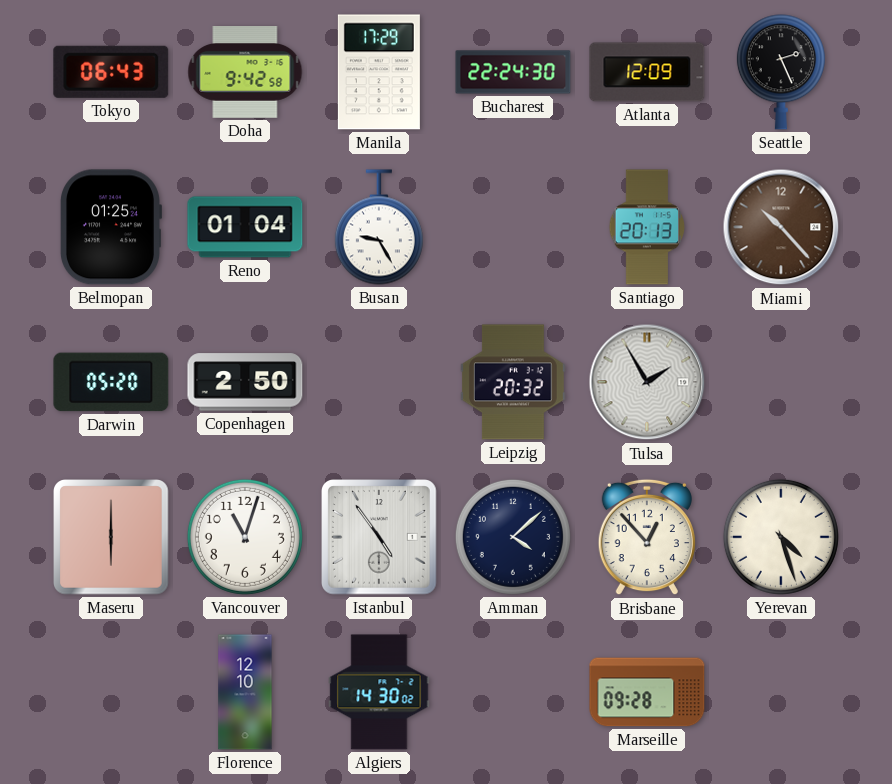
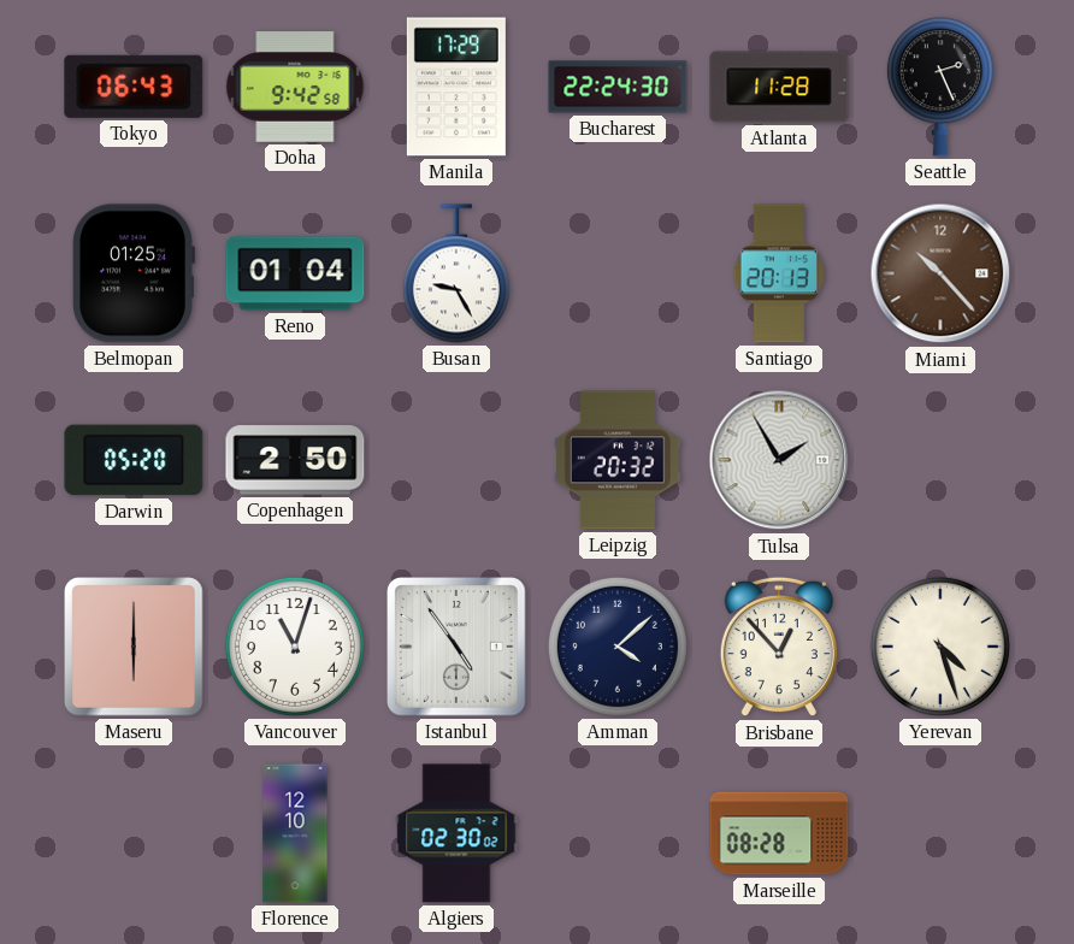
Atlanta: 12:09 -> 11:28 (779, 87)
Algiers: 14:30 -> 02:30 (456, 833)
Marseille: 09:28 -> 08:28 (779, 833)
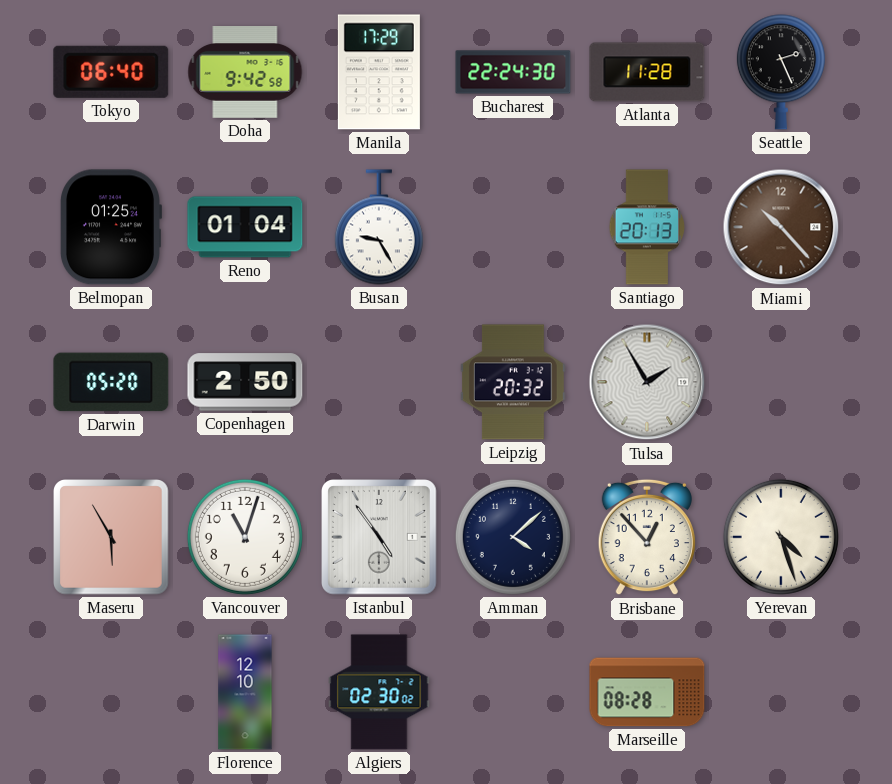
Tokyo: 06:43 -> 06:40 (111, 72)
Maseru: 6:00 -> 5:55 (112, 538)
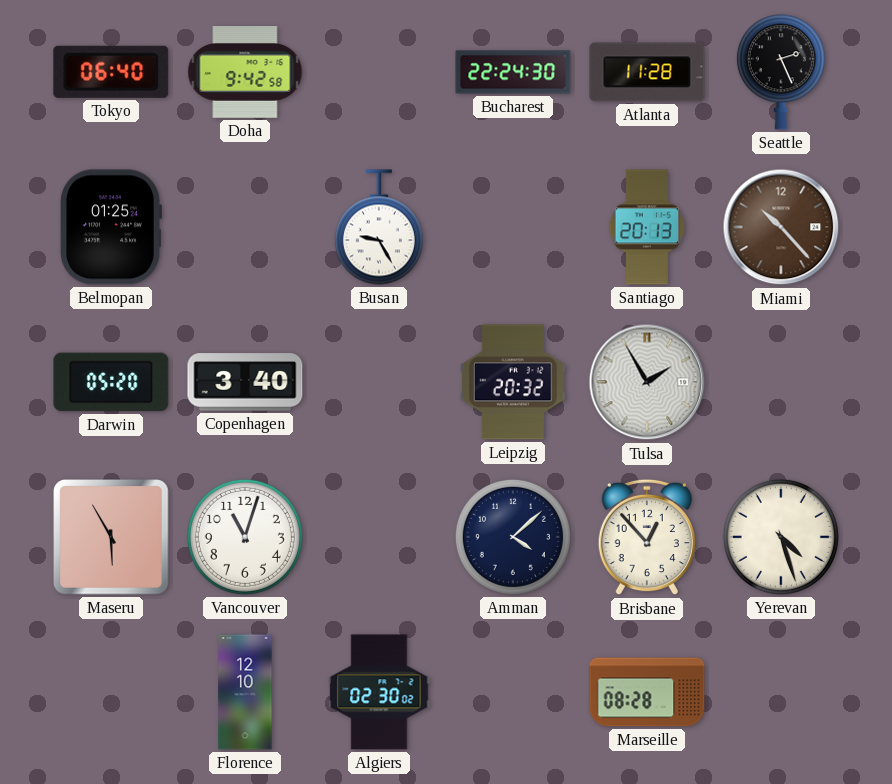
Manila: 17:29 -> none (379, 72)
Reno: 01:04 -> none (245, 227)
Copenhagen: 2:50 -> 3:40 (245, 382)
Istanbul: 4:54 -> none (380, 538)
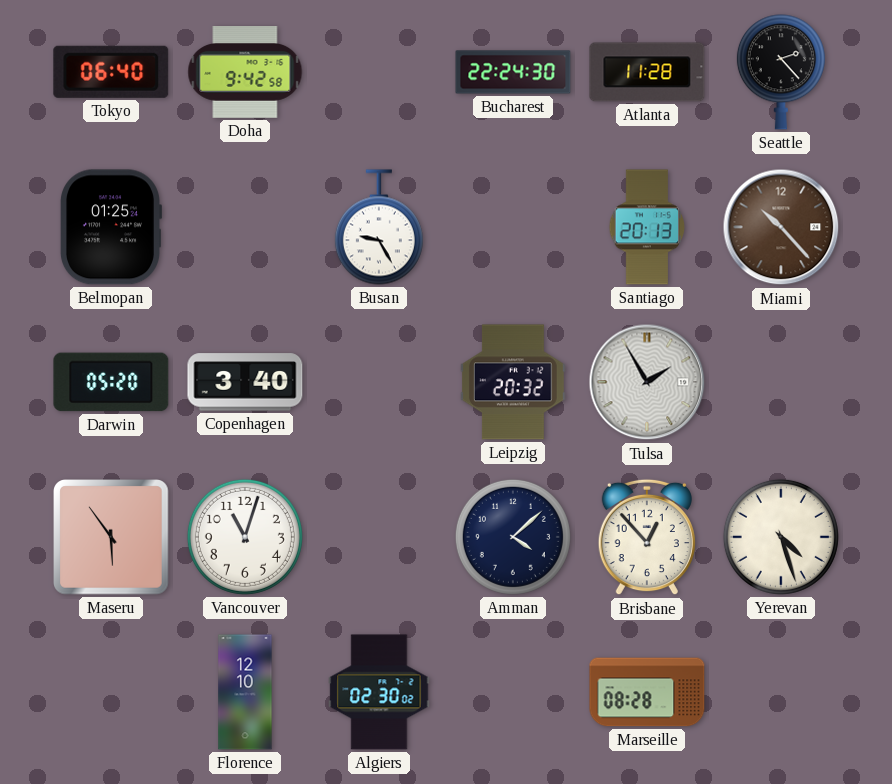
Seattle: 2:26 -> 2:23 (781, 72)
Maseru: 5:55 -> 5:54 (112, 538)
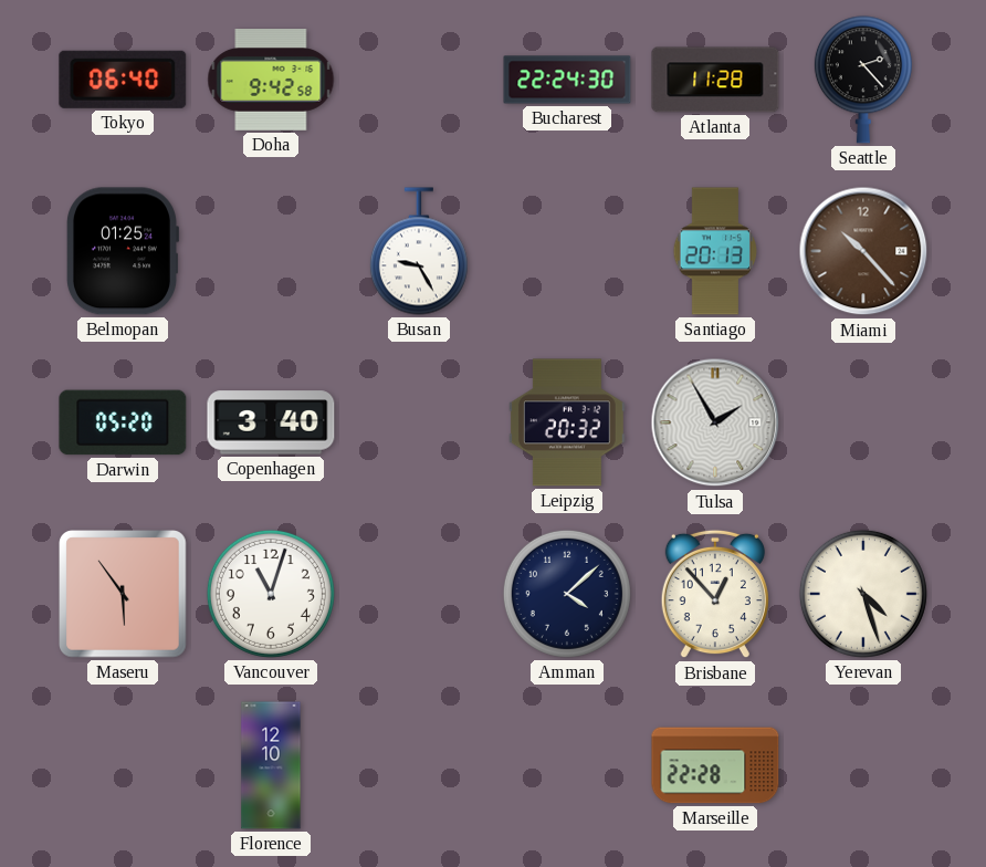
Algiers: 02:30 -> none (379, 692)
Marseille: 08:28 -> 22:28 (715, 765)
